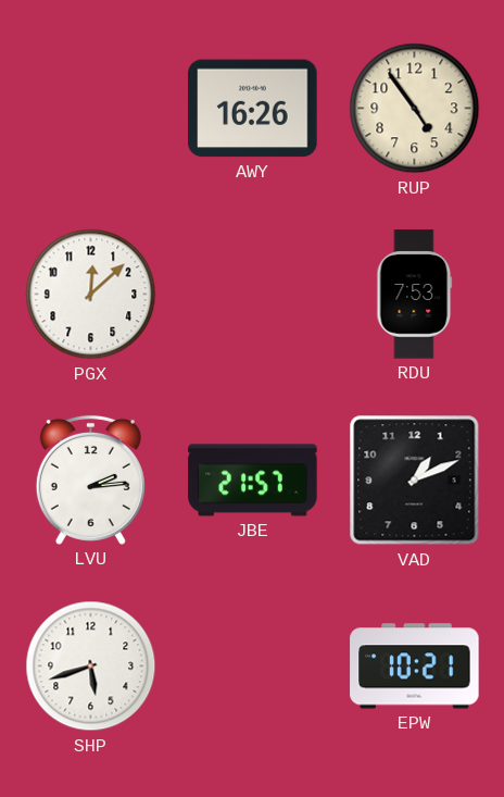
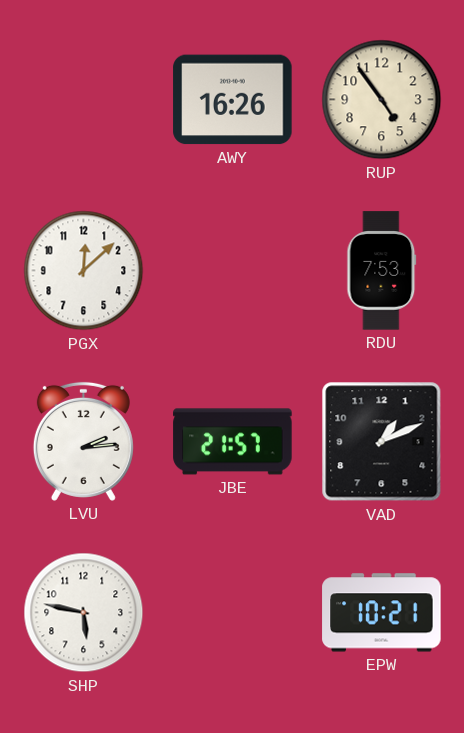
SHP: 5:42 -> 5:47 (84, 613)
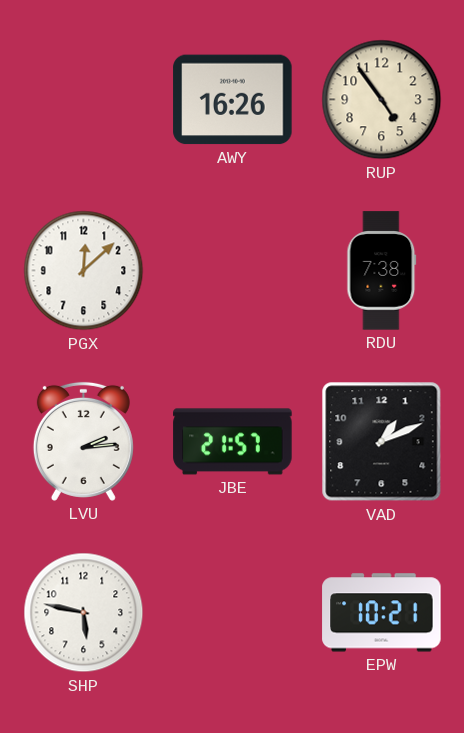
RDU: 7:53 -> 7:38 (382, 271)
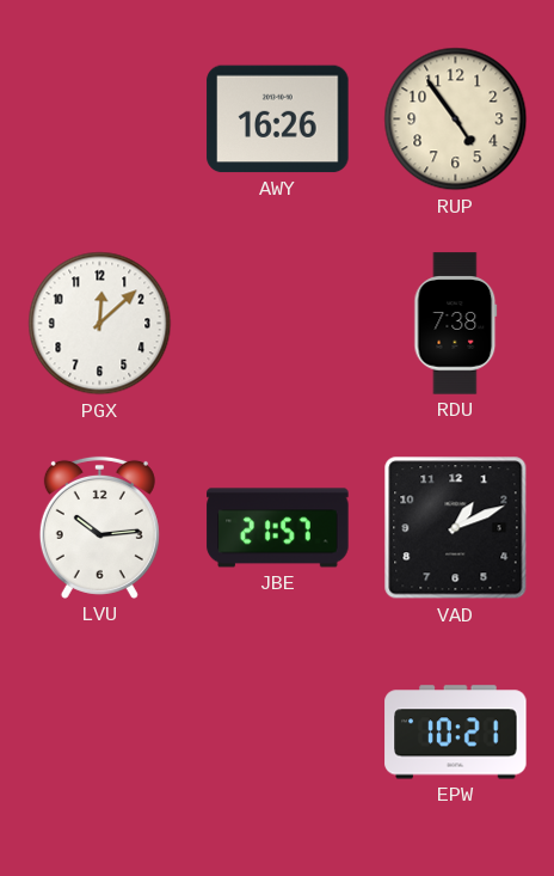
LVU: 2:14 -> 10:14 (99, 527)
SHP: 5:47 -> none (84, 613)
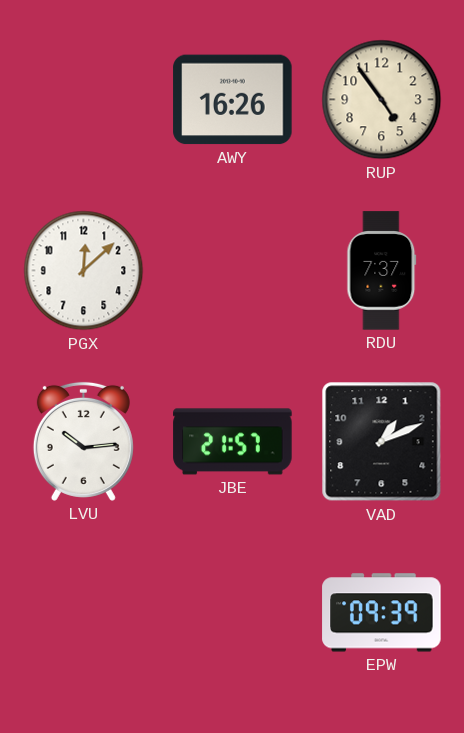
RDU: 7:38 -> 7:37 (382, 271)
EPW: 10:21 -> 09:39 (382, 613)
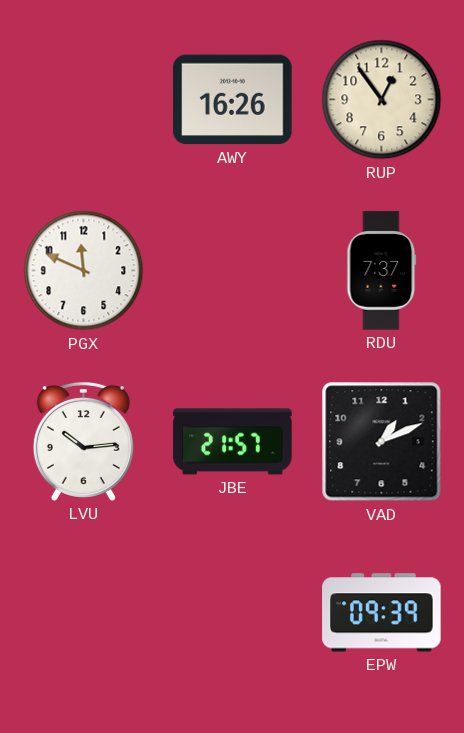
RUP: 4:54 -> 12:54 (382, 100)
PGX: 12:08 -> 11:49 (84, 271)
